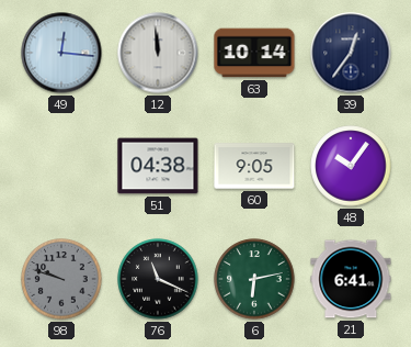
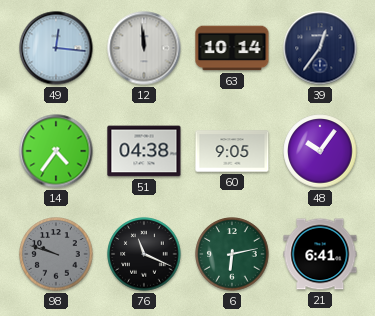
14: none -> 4:36 (56, 151)
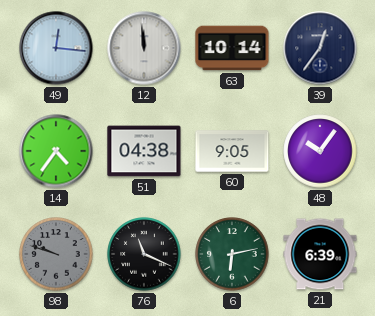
21: 6:41 -> 6:39 (320, 254)
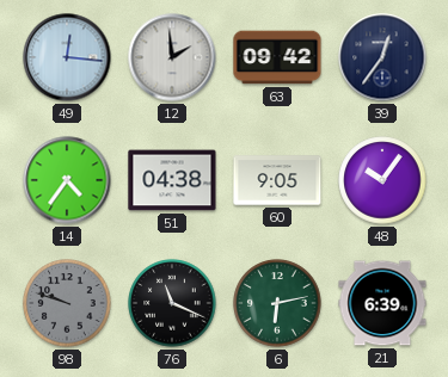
12: 11:59 -> 1:59 (172, 57)
63: 10:14 -> 09:42 (277, 57)
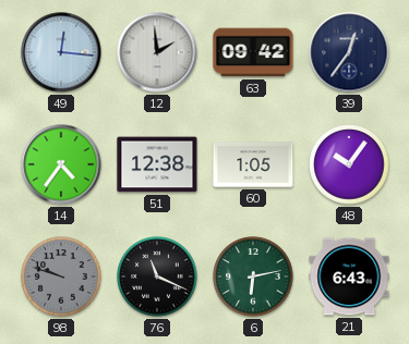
51: 04:38 -> 12:38 (157, 164)
60: 9:05 -> 1:05 (253, 164)
21: 6:39 -> 6:43 (349, 277)
